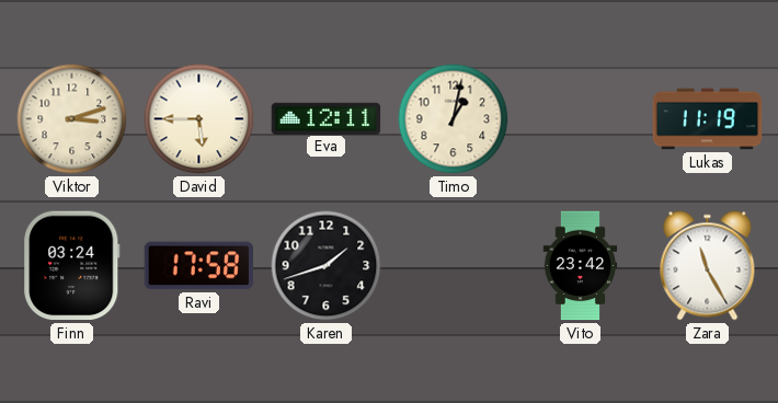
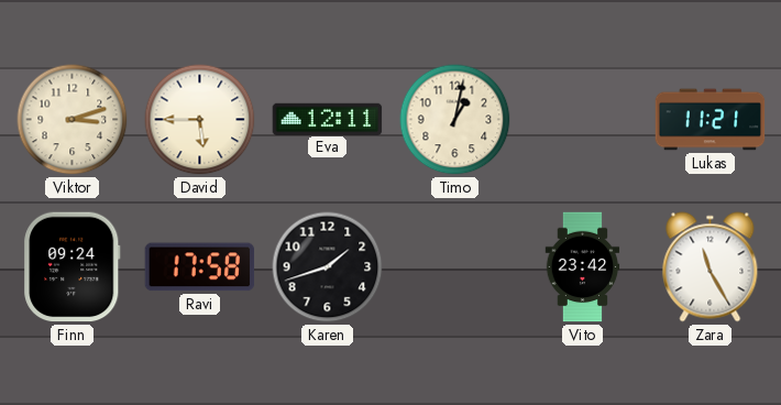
Lukas: 11:19 -> 11:21 (711, 120)
Finn: 03:24 -> 09:24 (73, 267)
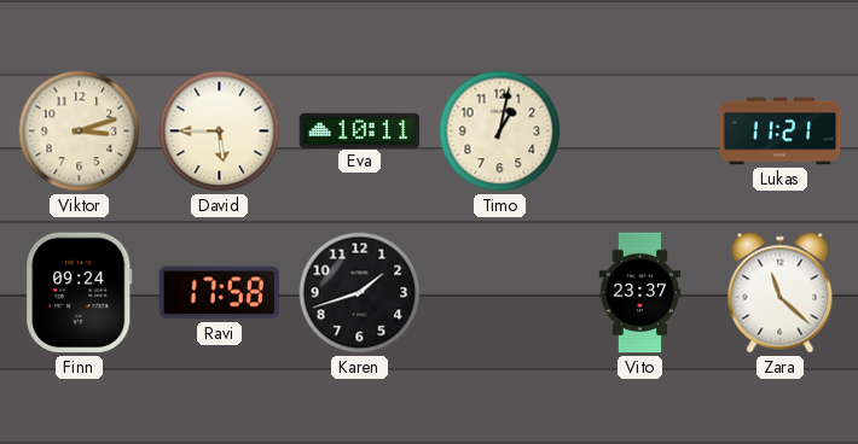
Eva: 12:11 -> 10:11 (360, 130)
Vito: 23:42 -> 23:37 (640, 293)
Zara: 11:25 -> 11:22 (781, 293)
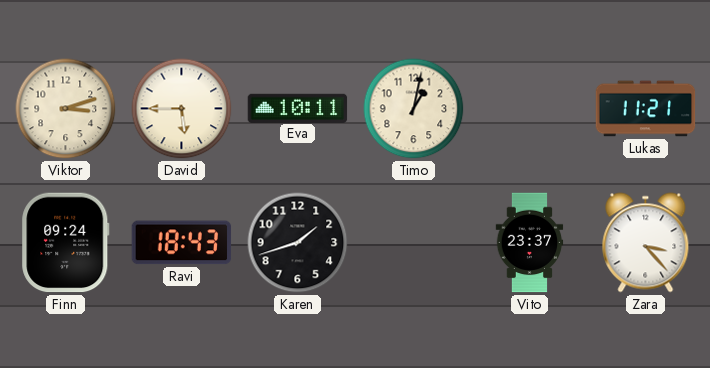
Ravi: 17:58 -> 18:43 (182, 243)
Zara: 11:22 -> 3:23 (646, 243)
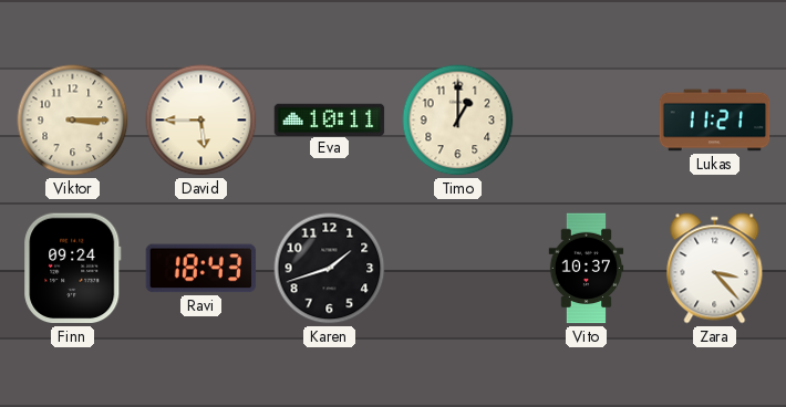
Viktor: 3:12 -> 3:15 (73, 121)
Timo: 1:02 -> 1:00 (458, 121)
Vito: 23:37 -> 10:37 (587, 269)
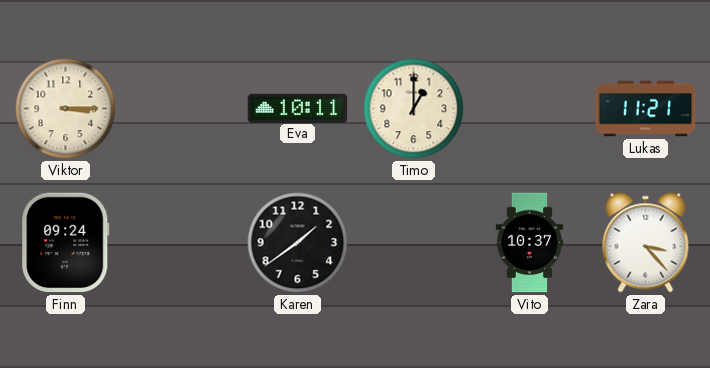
David: 5:45 -> none (201, 121)
Ravi: 18:43 -> none (201, 269)
Karen: 1:42 -> 1:39 (298, 243)
